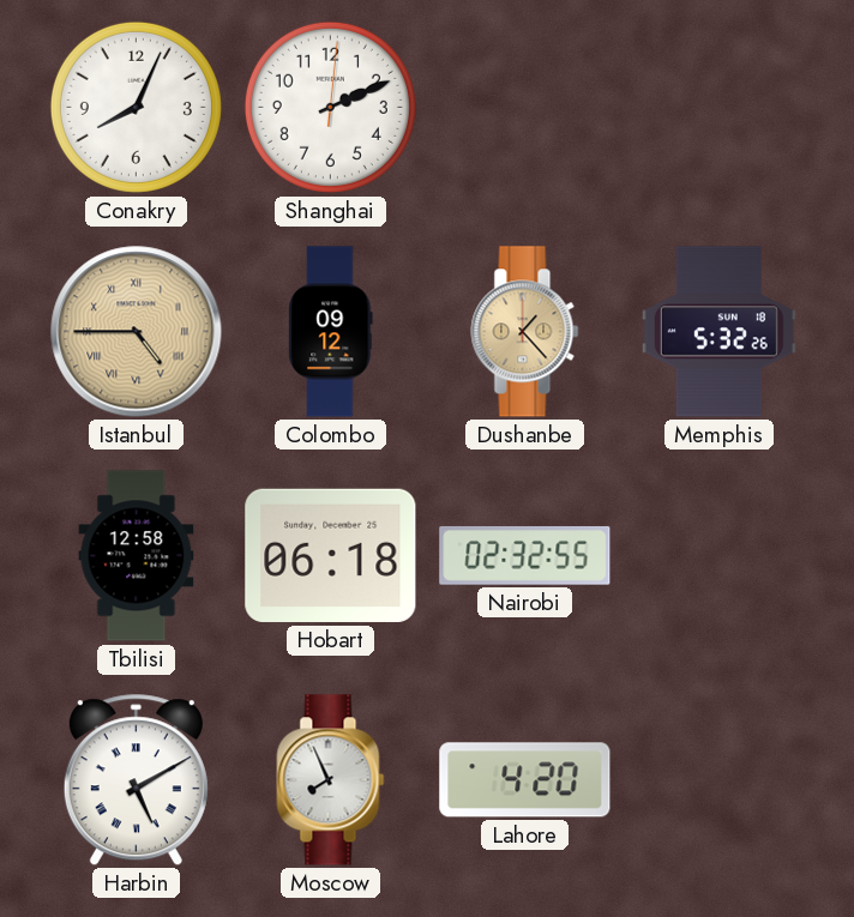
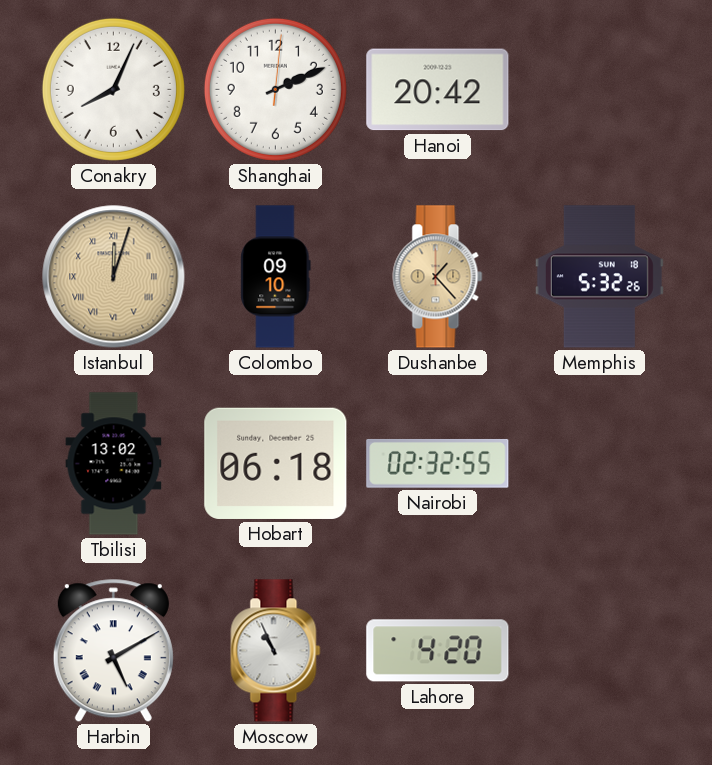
Hanoi: none -> 20:42 (438, 90)
Istanbul: 4:45 -> 12:03 (114, 277)
Colombo: 09:12 -> 09:10 (276, 277)
Tbilisi: 12:58 -> 13:02 (114, 464)
Moscow: 7:56 -> 10:56 (276, 651)
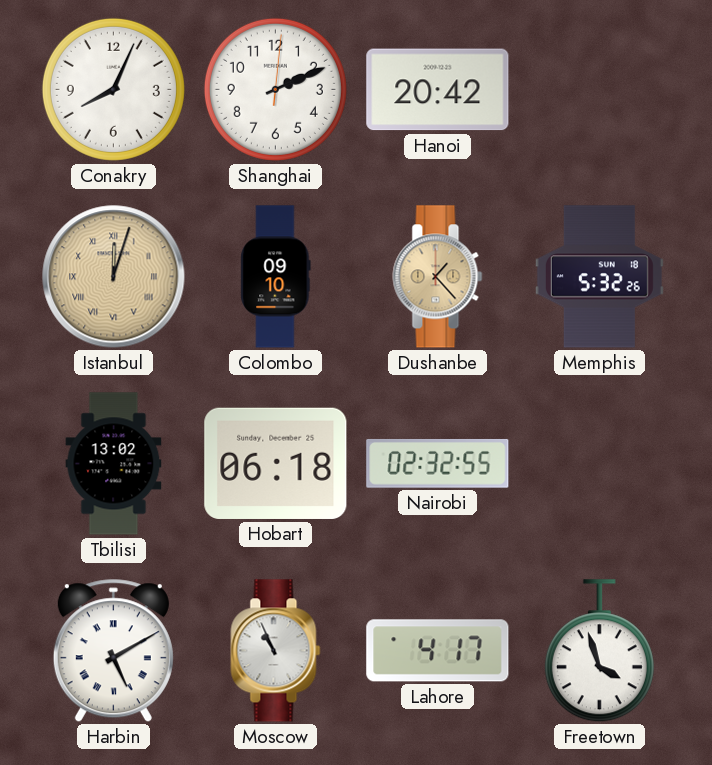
Lahore: 4:20 -> 4:17 (438, 651)
Freetown: none -> 3:57 (599, 651)
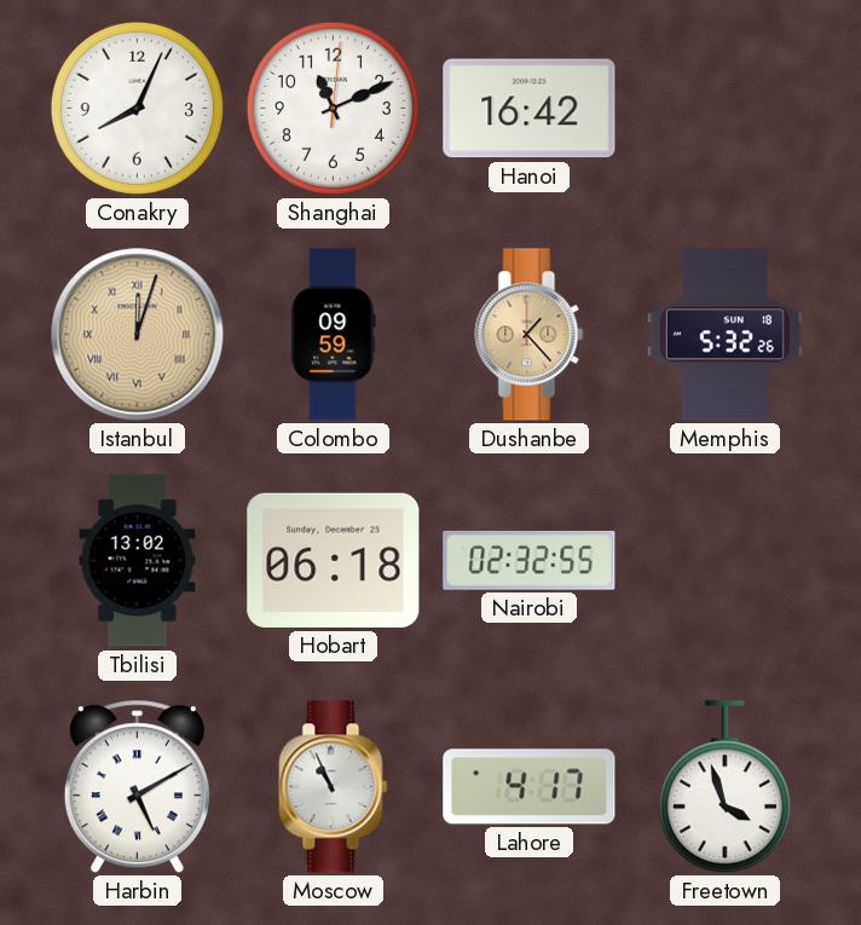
Shanghai: 2:11 -> 11:11 (333, 108)
Hanoi: 20:42 -> 16:42 (530, 109)
Colombo: 09:10 -> 09:59 (334, 335)
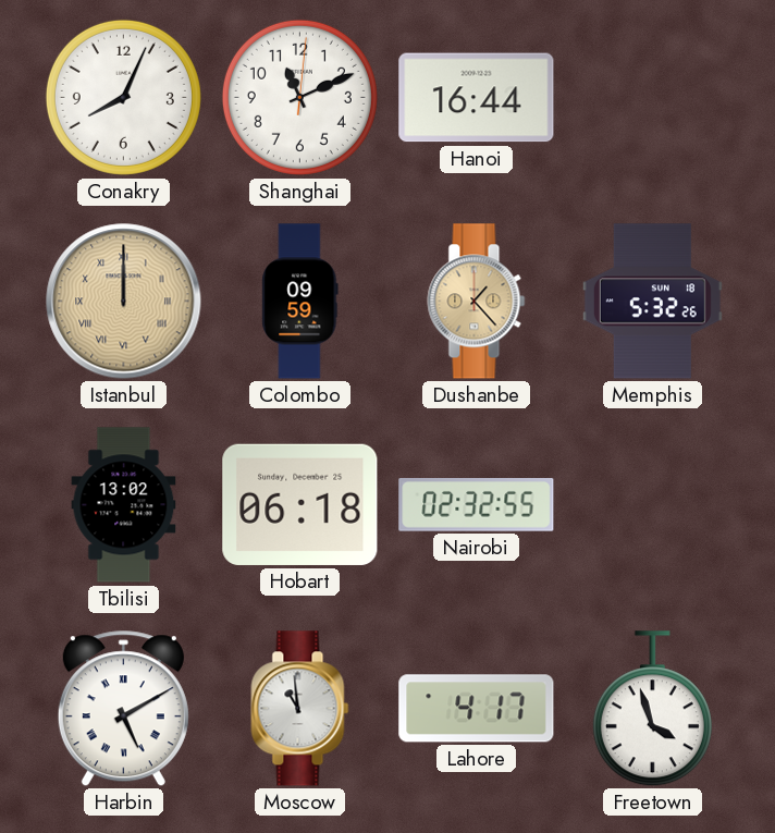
Hanoi: 16:42 -> 16:44 (477, 98)
Istanbul: 12:03 -> 12:00 (124, 302)
Moscow: 10:56 -> 10:59 (300, 709)
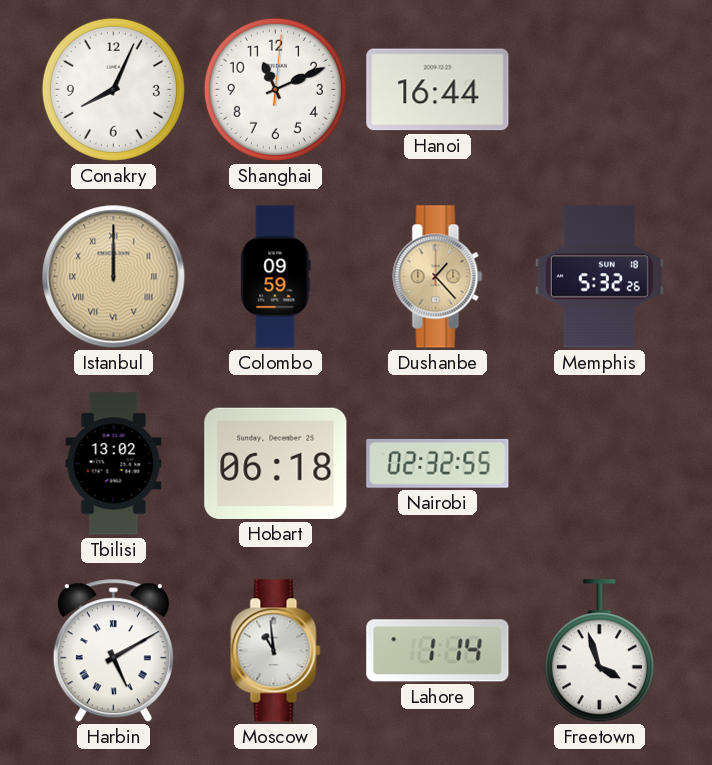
Lahore: 4:17 -> 1:14 (438, 651)
